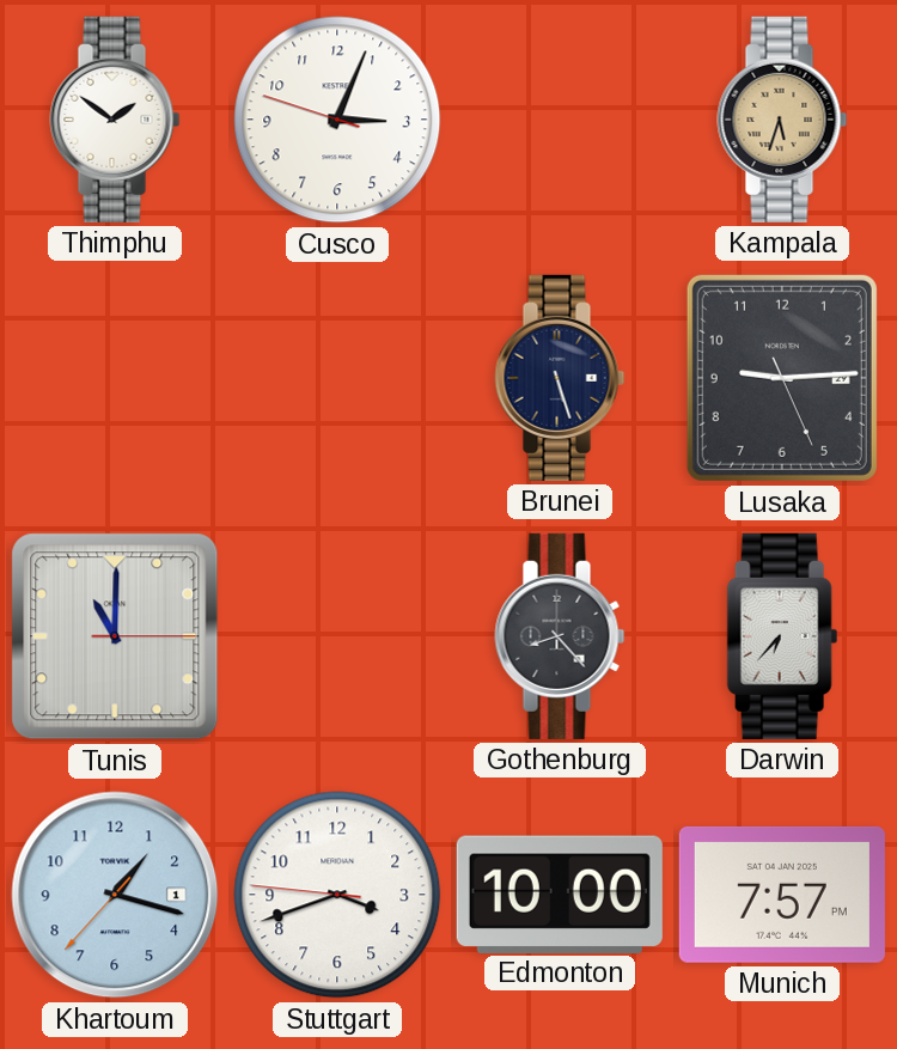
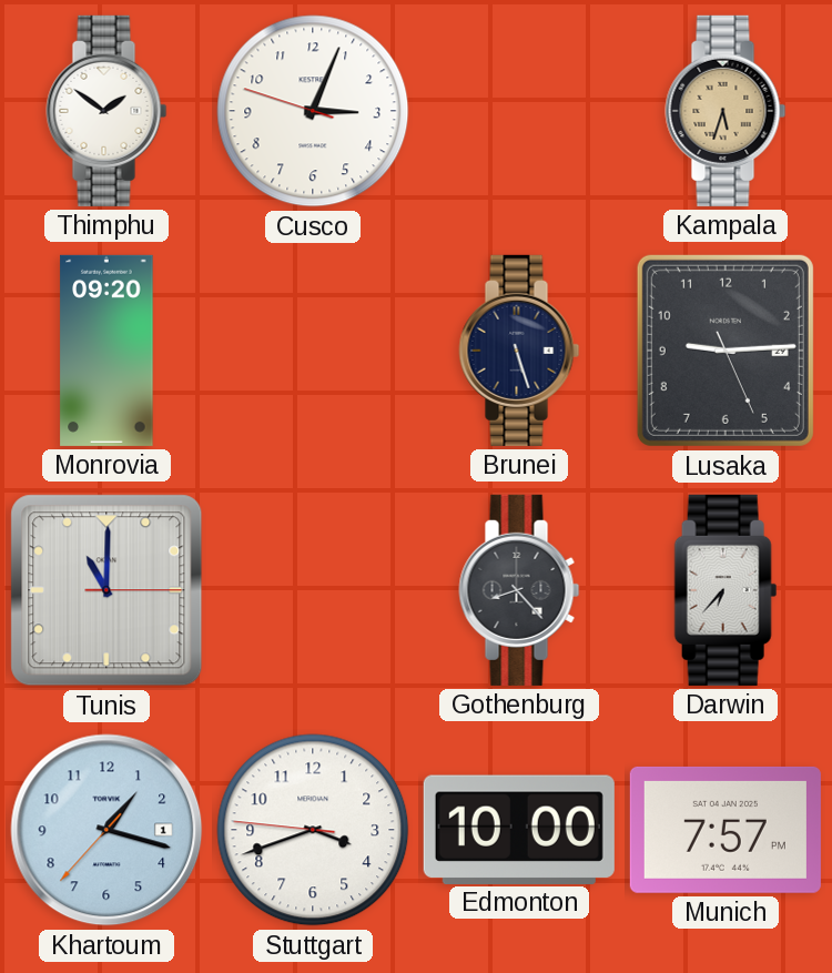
Monrovia: none -> 09:20 (106, 351)
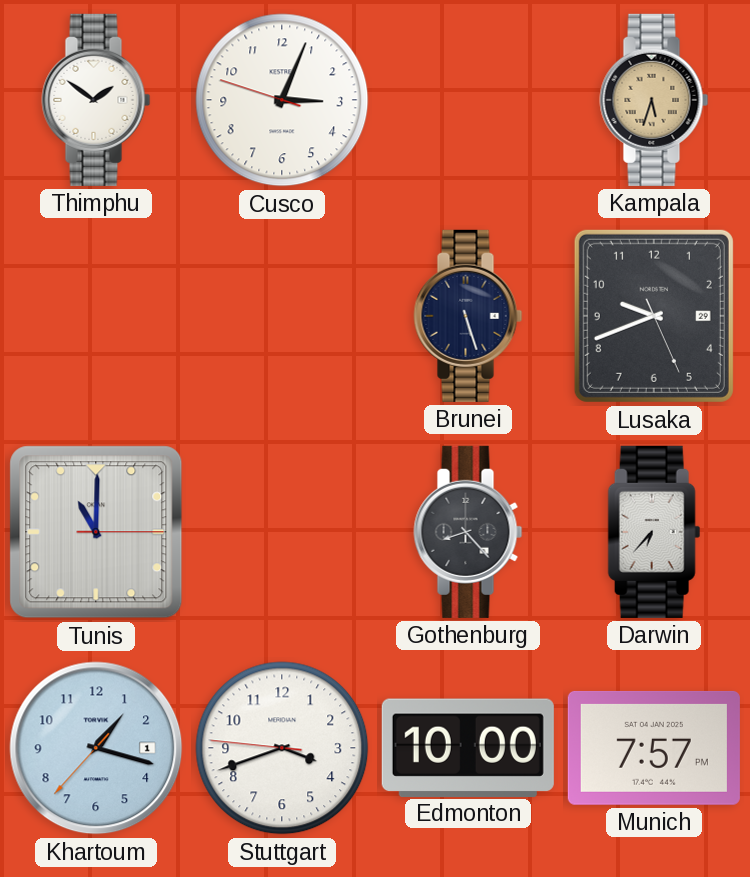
Monrovia: 09:20 -> none (106, 351)
Lusaka: 9:14 -> 9:41 (654, 316)
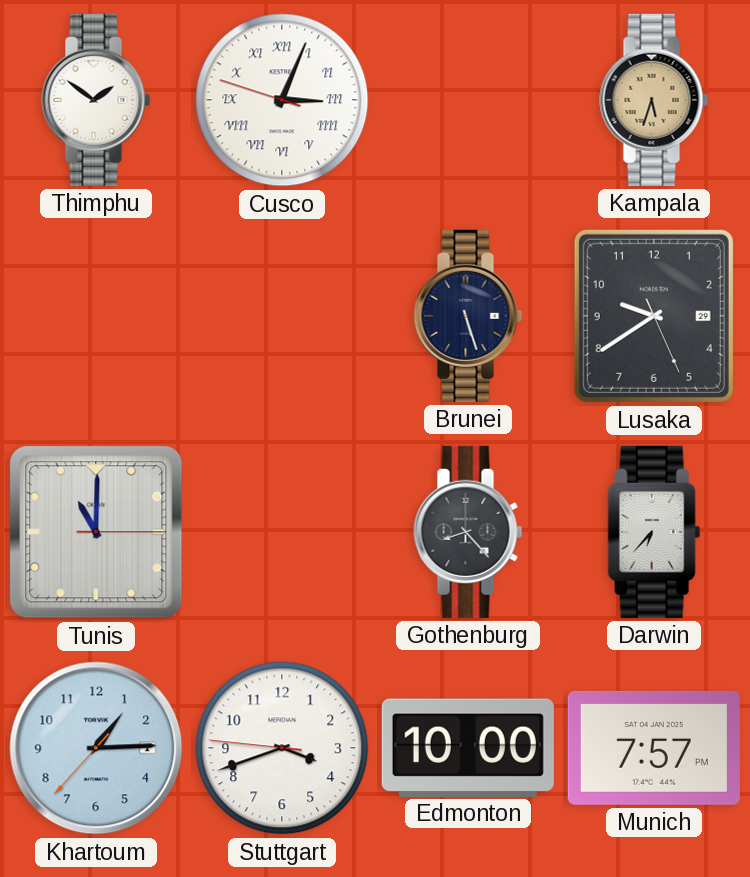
Cusco numerals: Arabic -> Roman (282, 100)
Lusaka: 9:41 -> 9:39 (654, 316)
Khartoum: 1:17 -> 1:14 (96, 748)
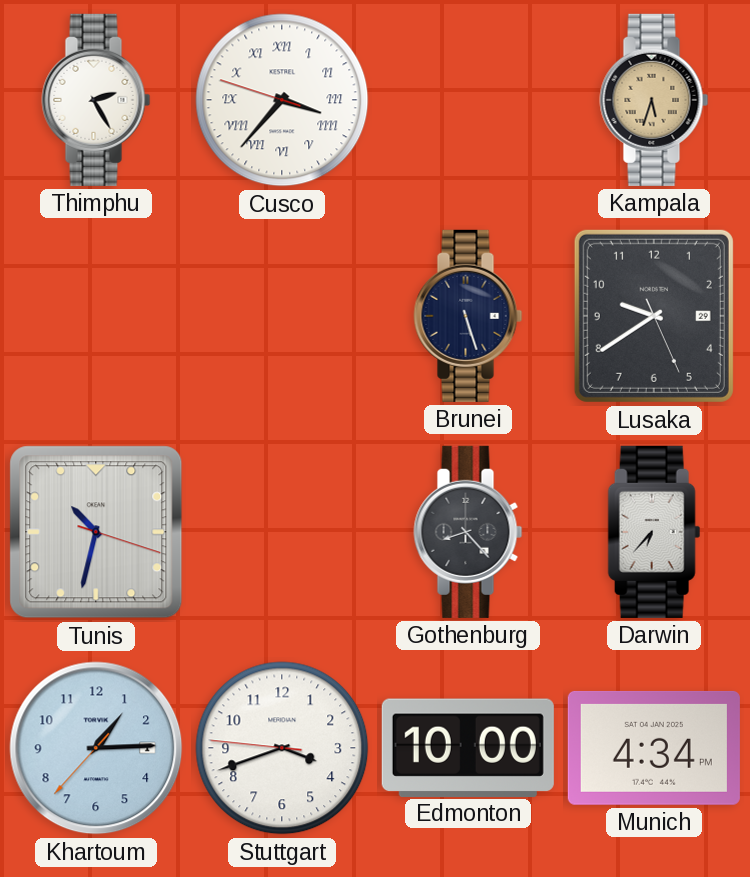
Thimphu: 1:51 -> 2:25 (96, 100)
Cusco: 3:03 -> 3:36 (282, 100)
Tunis: 11:00 -> 10:32 (96, 532)
Munich: 7:57 -> 4:34 (654, 748)
